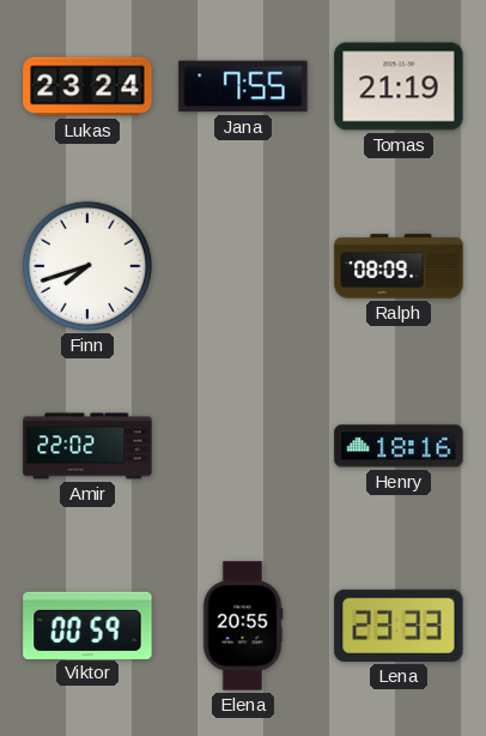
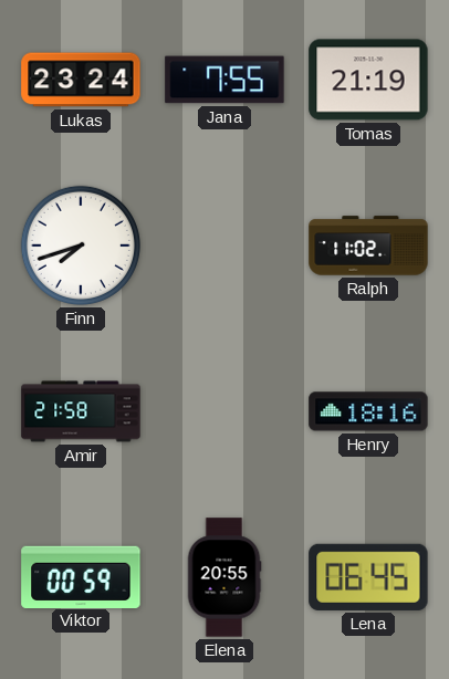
Ralph: 08:09 -> 11:02 (368, 246)
Amir: 22:02 -> 21:58 (81, 411)
Lena: 23:33 -> 06:45 (368, 577)
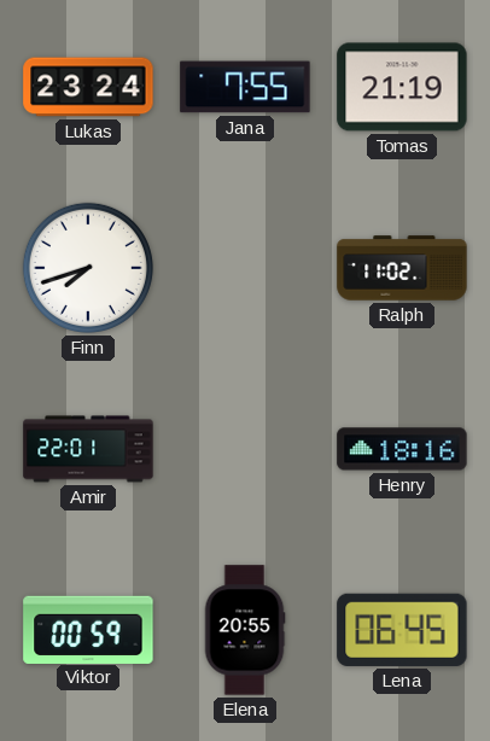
Amir: 21:58 -> 22:01 (88, 449)
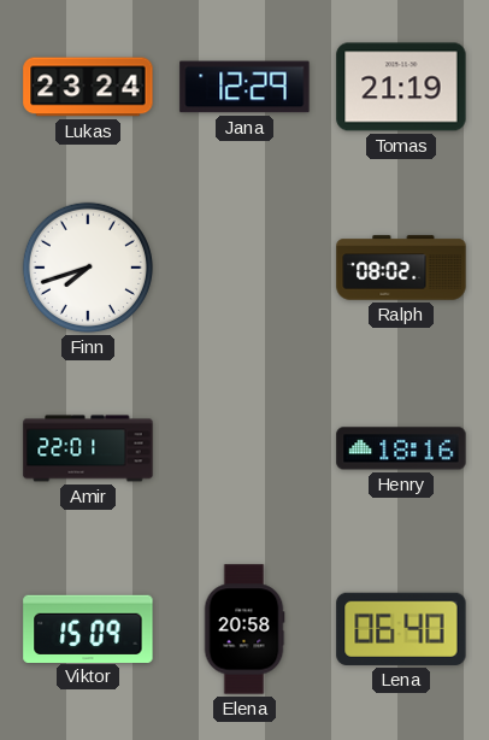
Jana: 7:55 -> 12:29 (244, 87)
Ralph: 11:02 -> 08:02 (401, 268)
Viktor: 00:59 -> 15:09 (88, 628)
Elena: 20:55 -> 20:58 (244, 629)
Lena: 06:45 -> 06:40 (401, 629)
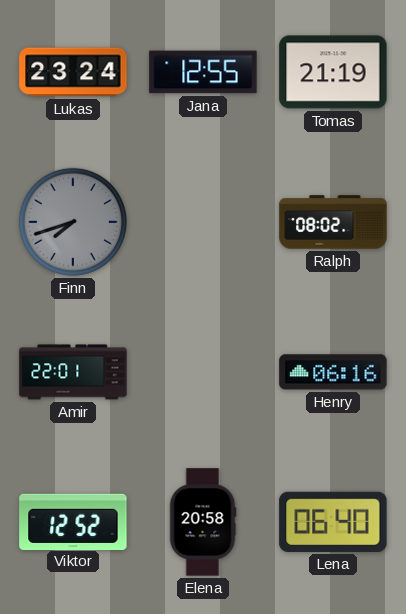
Jana: 12:29 -> 12:55 (203, 72)
Finn dial: white -> grey (73, 222)
Henry: 18:16 -> 06:16 (333, 372)
Viktor: 15:09 -> 12:52 (73, 521)
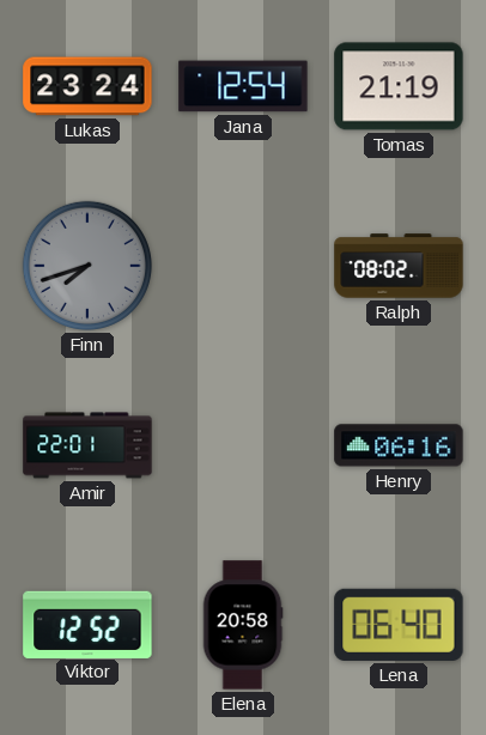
Jana: 12:55 -> 12:54 (243, 86)
